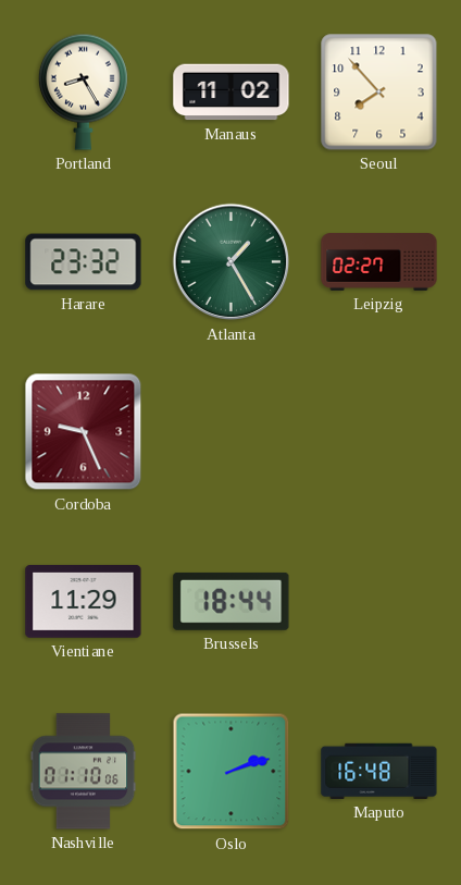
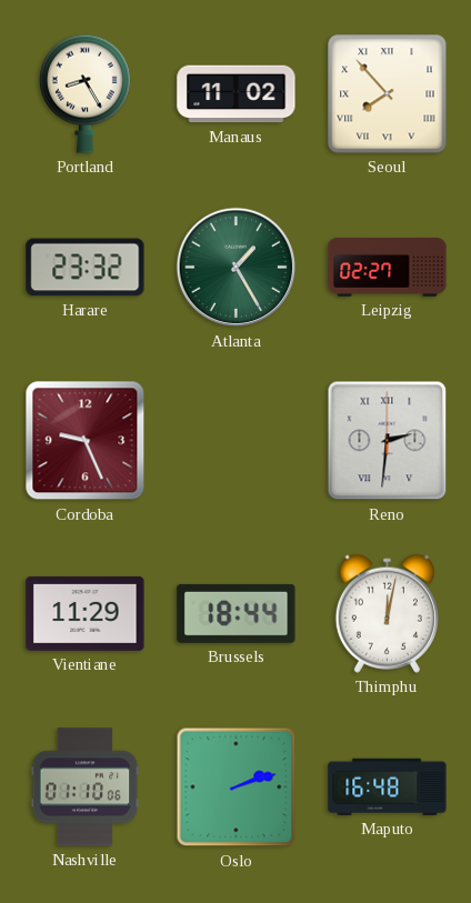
Seoul numerals: Arabic -> Roman (388, 94)
Reno: none -> 2:31 (388, 441)
Thimphu: none -> 12:02 (387, 613)
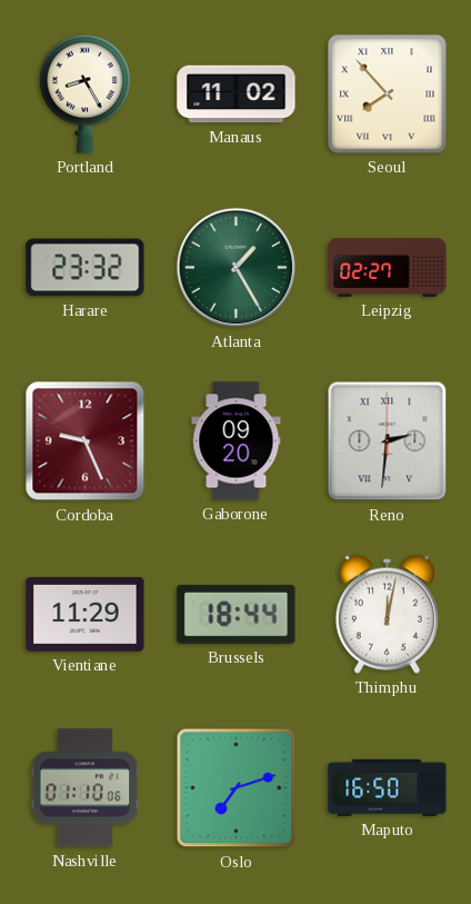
Gaborone: none -> 09:20 (237, 441)
Oslo: 2:12 -> 7:12 (237, 788)
Maputo: 16:48 -> 16:50 (388, 787)
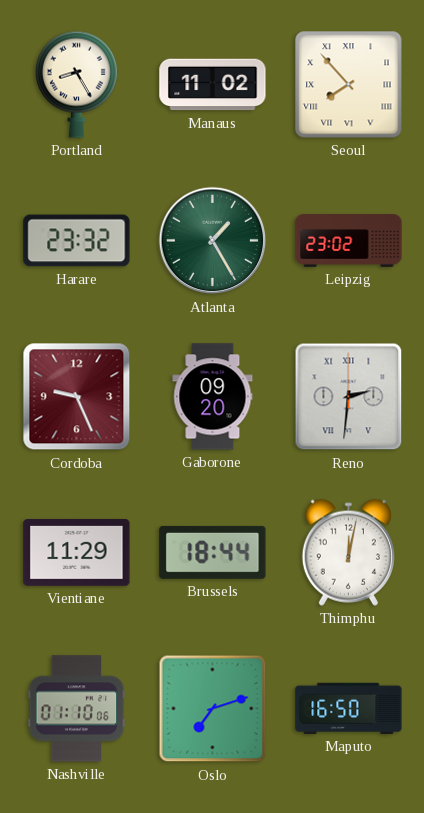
Leipzig: 02:27 -> 23:02 (349, 241)
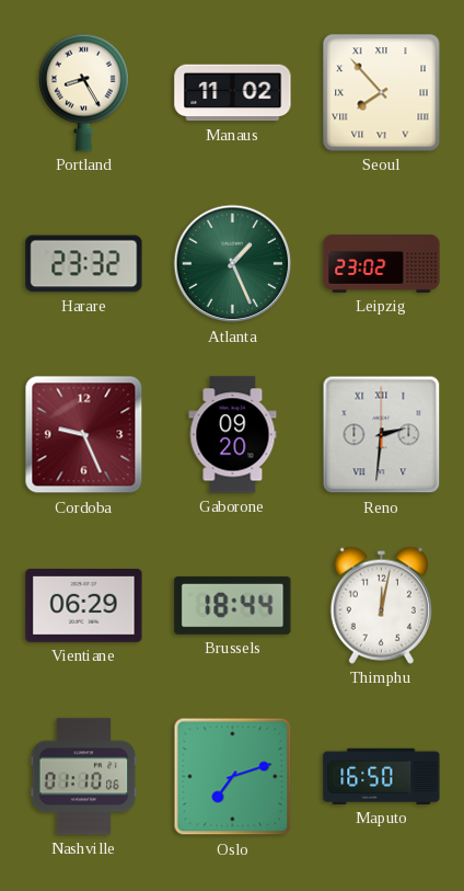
Atlanta: 1:25 -> 1:26 (233, 264)
Vientiane: 11:29 -> 06:29 (84, 606)
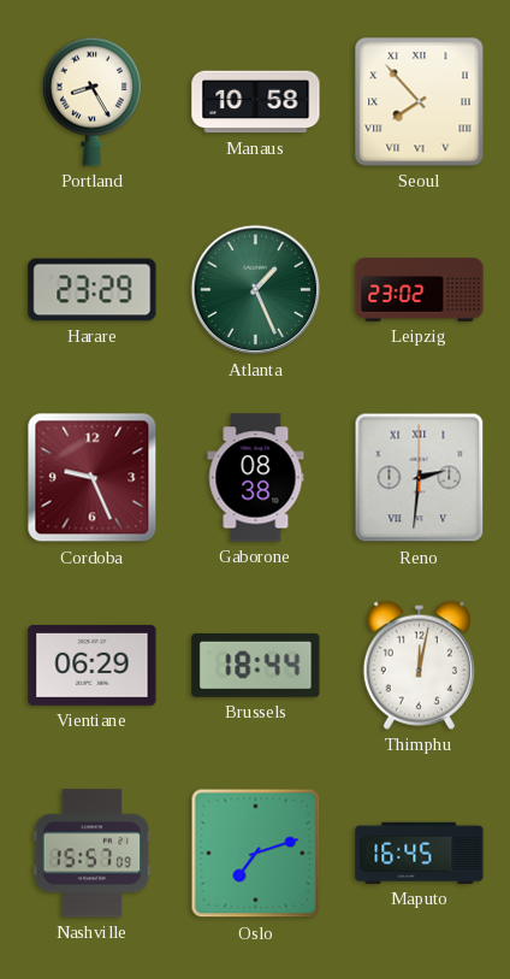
Manaus: 11:02 -> 10:58 (256, 102)
Harare: 23:32 -> 23:29 (93, 290)
Gaborone: 09:20 -> 08:38 (256, 478)
Nashville: 01:10 -> 15:57 (93, 854)
Maputo: 16:50 -> 16:45 (420, 853)
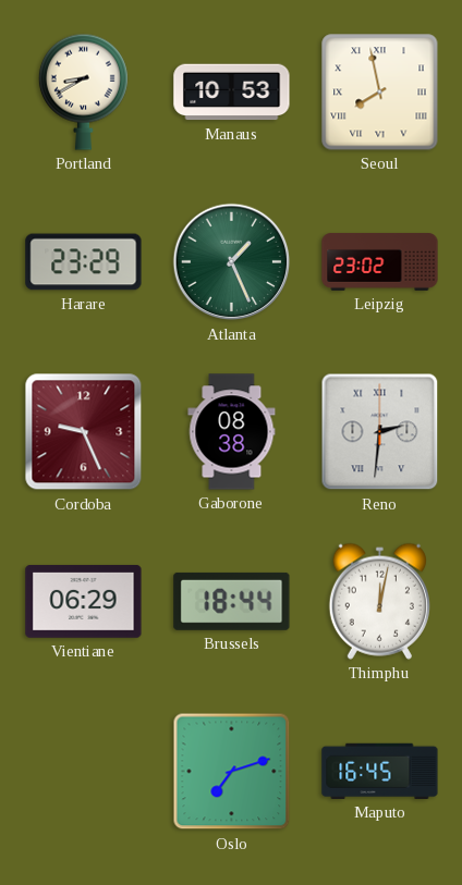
Portland: 8:25 -> 8:40 (83, 91)
Manaus: 10:58 -> 10:53 (232, 93)
Seoul: 7:53 -> 7:58 (380, 93)
Nashville: 15:57 -> none (93, 854)
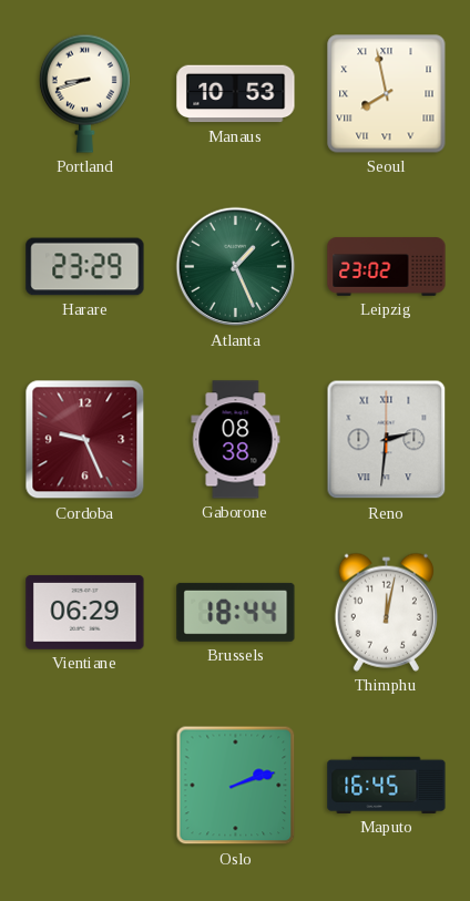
Portland: 8:40 -> 8:42 (84, 93)
Oslo: 7:12 -> 2:12 (236, 786)
